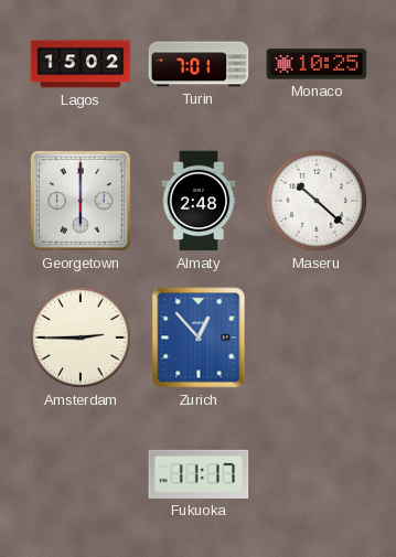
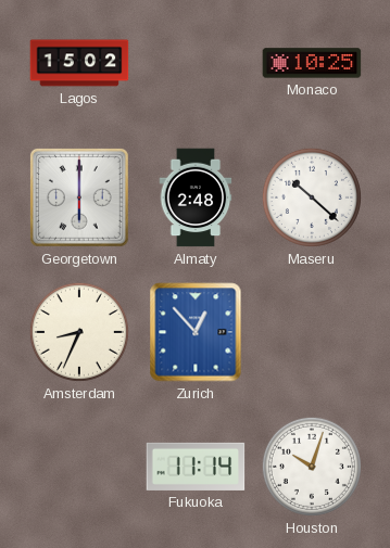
Turin: 7:01 -> none (199, 64)
Amsterdam: 2:45 -> 8:34 (79, 332)
Fukuoka: 11:17 -> 11:14 (196, 467)
Houston: none -> 10:03 (312, 467)
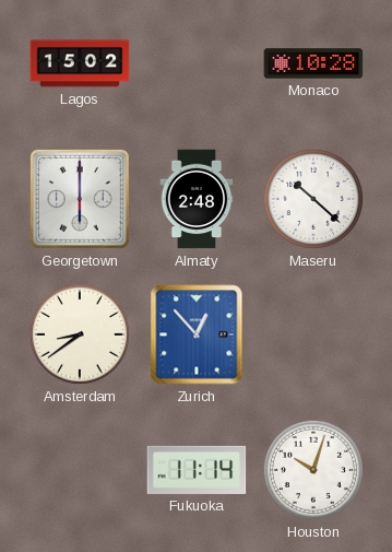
Monaco: 10:25 -> 10:28 (313, 63)
Amsterdam: 8:34 -> 8:39 (80, 334)
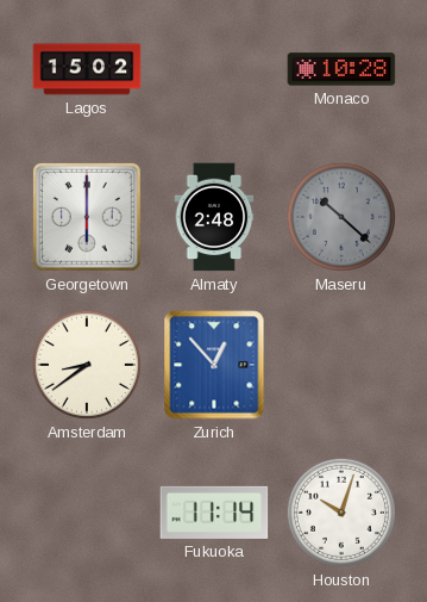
Maseru dial: white -> grey (341, 217)
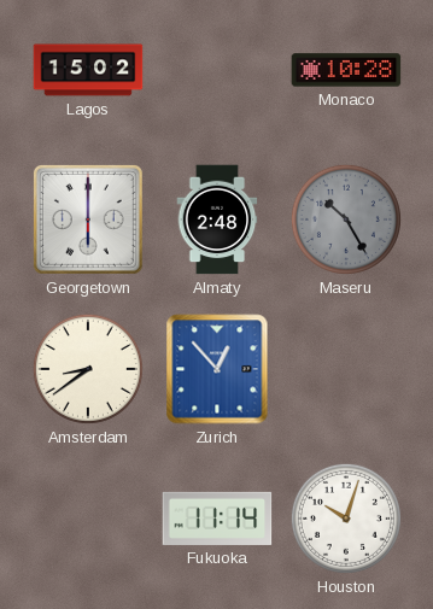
Maseru: 10:22 -> 10:25 (346, 219)
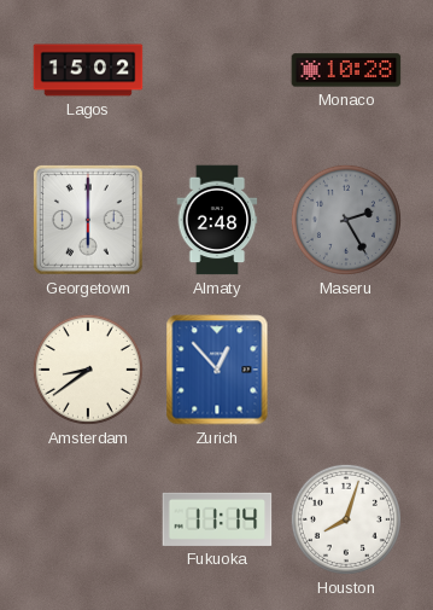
Maseru: 10:25 -> 2:25 (346, 220)
Houston: 10:03 -> 8:03 (346, 519)
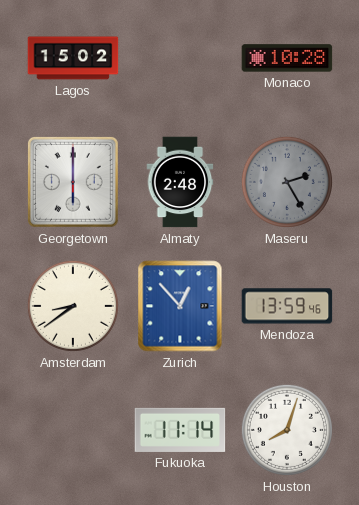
Mendoza: none -> 13:59 (287, 306)
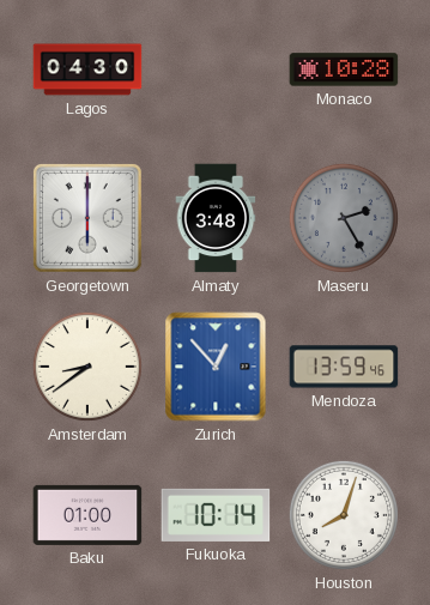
Lagos: 15:02 -> 04:30 (87, 69)
Almaty: 2:48 -> 3:48 (216, 218)
Baku: none -> 01:00 (87, 515)
Fukuoka: 11:14 -> 10:14 (216, 515)
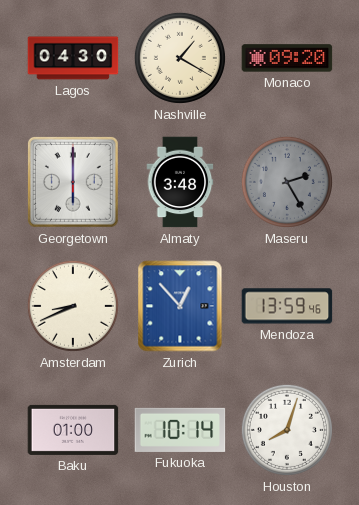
Nashville: none -> 1:20 (180, 58)
Monaco: 10:28 -> 09:20 (287, 58)
Amsterdam: 8:39 -> 8:41 (73, 306)
